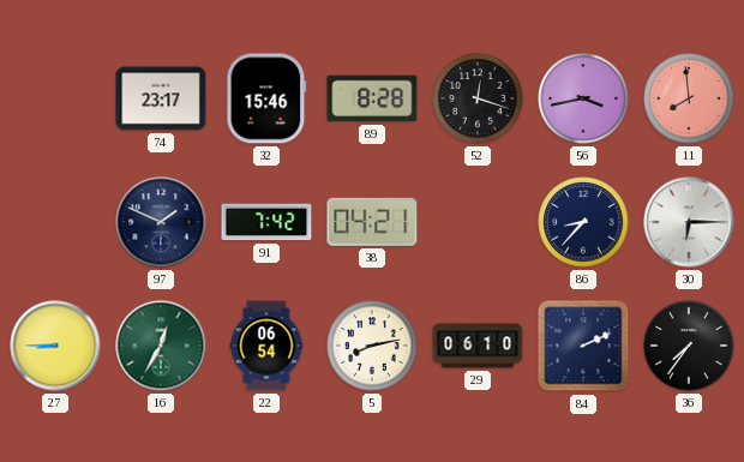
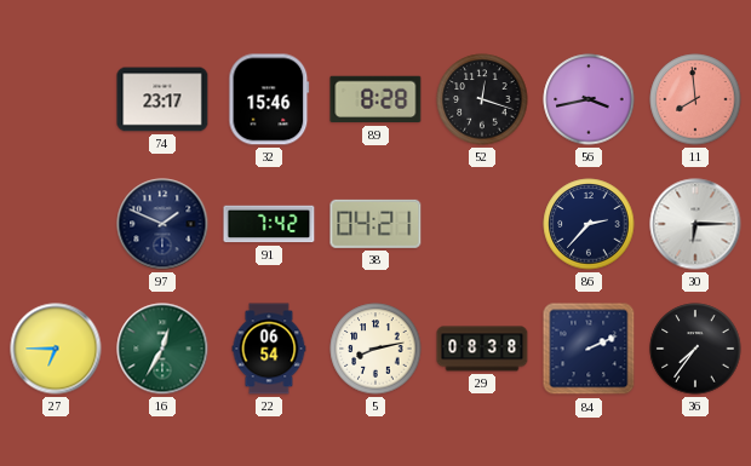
86: 8:37 -> 2:37 (589, 224)
27: 8:45 -> 6:45 (56, 349)
29: 06:10 -> 08:38 (482, 349)
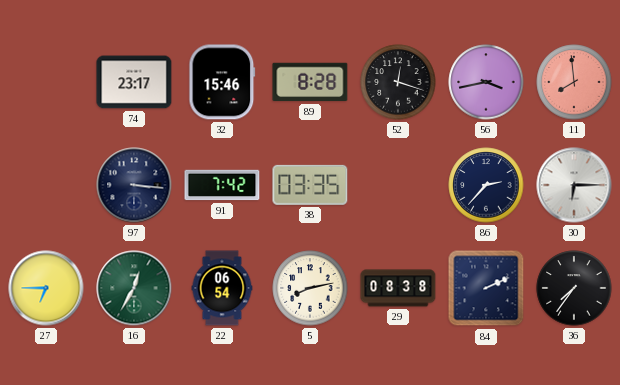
97: 1:49 -> 3:16 (134, 185)
38: 04:21 -> 03:35 (310, 185)
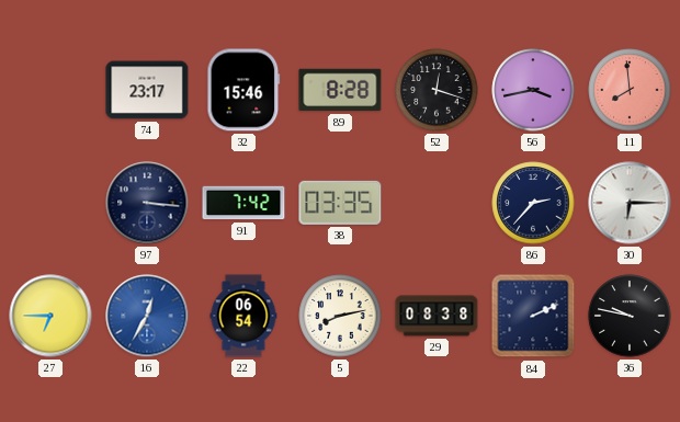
16 dial: green -> blue (147, 316)
36: 7:36 -> 9:47 (630, 316)
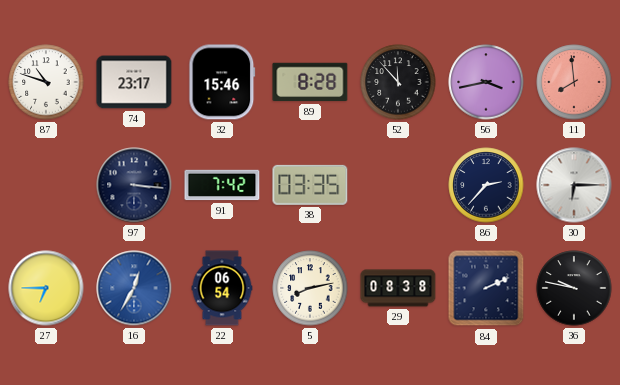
87: none -> 10:48 (46, 82)
52: 12:18 -> 11:53 (398, 82)
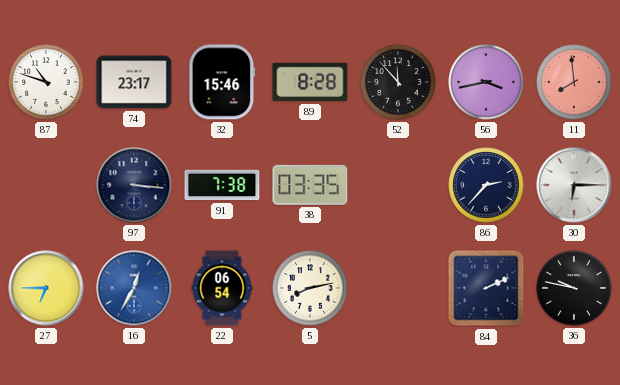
91: 7:42 -> 7:38 (222, 185)
29: 08:38 -> none (398, 288)
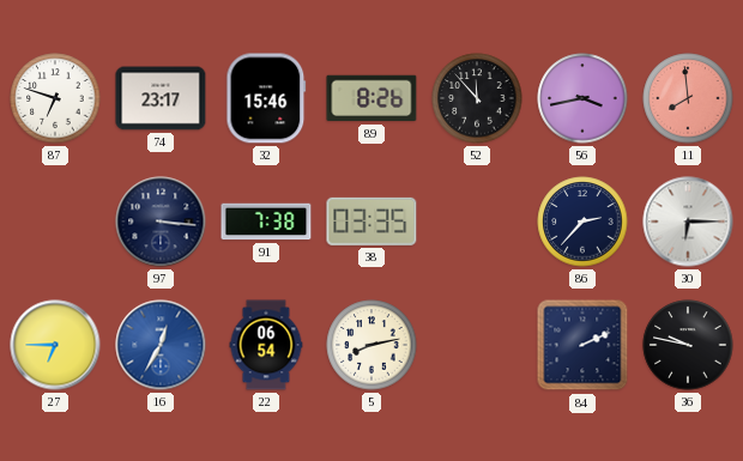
87: 10:48 -> 6:48 (55, 98)
89: 8:28 -> 8:26 (371, 98)
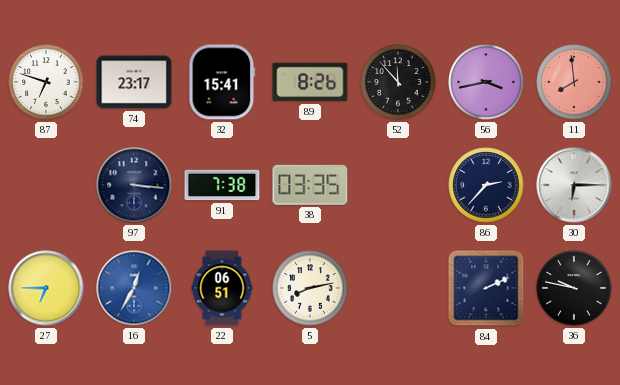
32: 15:46 -> 15:41 (222, 82)
22: 06:54 -> 06:51 (222, 288)
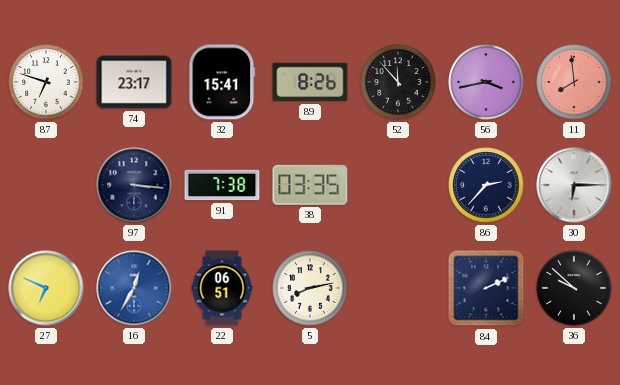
27: 6:45 -> 6:49 (46, 288)
36: 9:47 -> 9:52 (574, 288)
